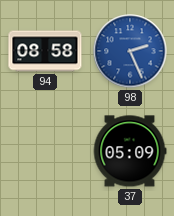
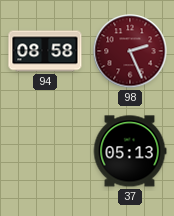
98 dial: blue -> burgundy (130, 51)
37: 05:09 -> 05:13 (130, 151)
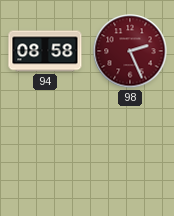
37: 05:13 -> none (130, 151)
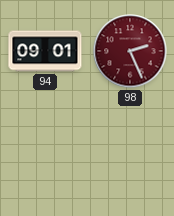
94: 08:58 -> 09:01 (45, 51)
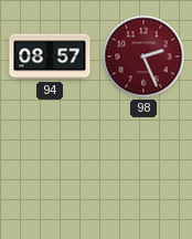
94: 09:01 -> 08:57 (50, 56)
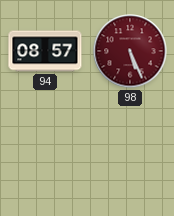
98: 2:26 -> 5:26 (130, 51)
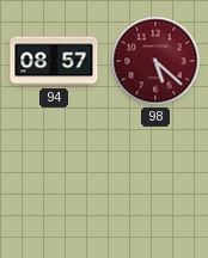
98: 5:26 -> 5:22 (155, 61)
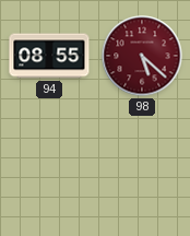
94: 08:57 -> 08:55 (49, 56)
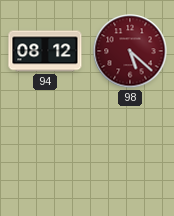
94: 08:55 -> 08:12 (45, 51)
